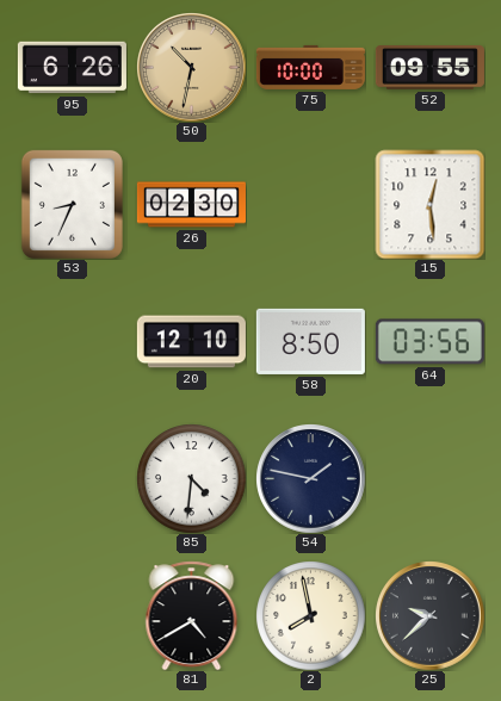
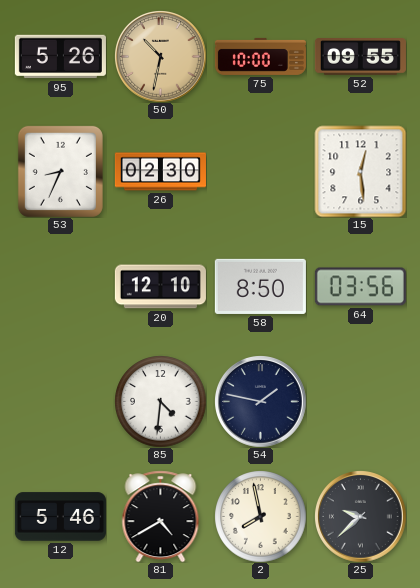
95: 6:26 -> 5:26 (60, 57)
12: none -> 5:46 (60, 517)
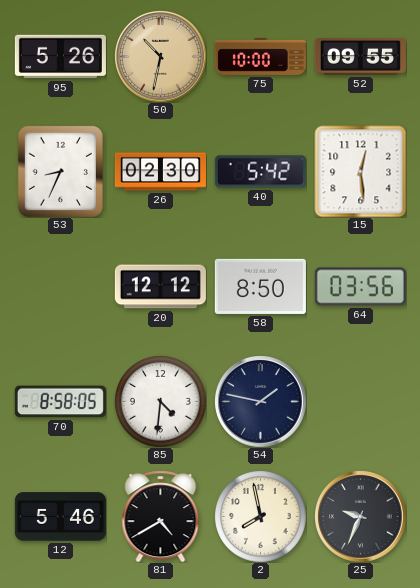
40: none -> 5:42 (260, 172)
20: 12:10 -> 12:12 (160, 287)
70: none -> 8:58 (60, 402)
25: 9:38 -> 9:34 (361, 517)
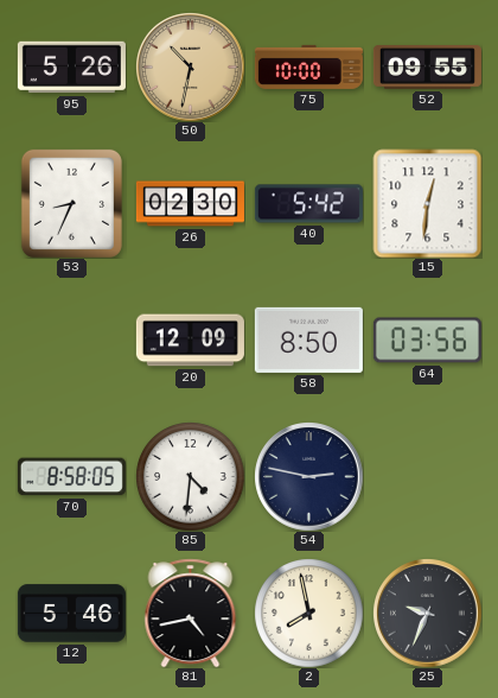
15: 12:29 -> 12:31 (427, 203)
20: 12:12 -> 12:09 (190, 341)
54: 1:47 -> 2:47 (309, 477)
81: 4:40 -> 4:43 (191, 613)
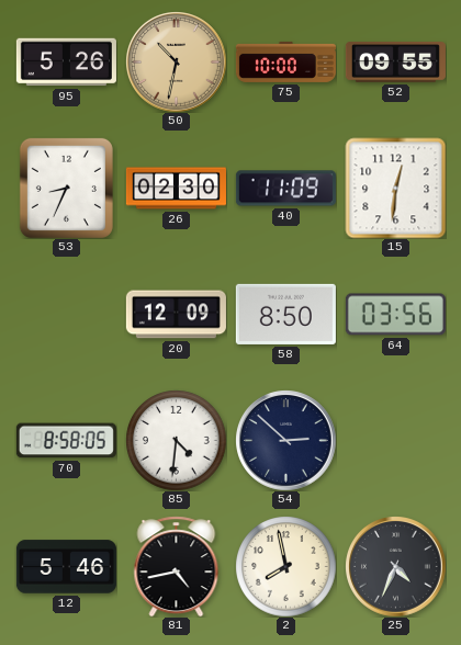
40: 5:42 -> 11:09 (285, 189)
54: 2:47 -> 2:52 (286, 441)
25: 9:34 -> 4:34 (396, 567)
